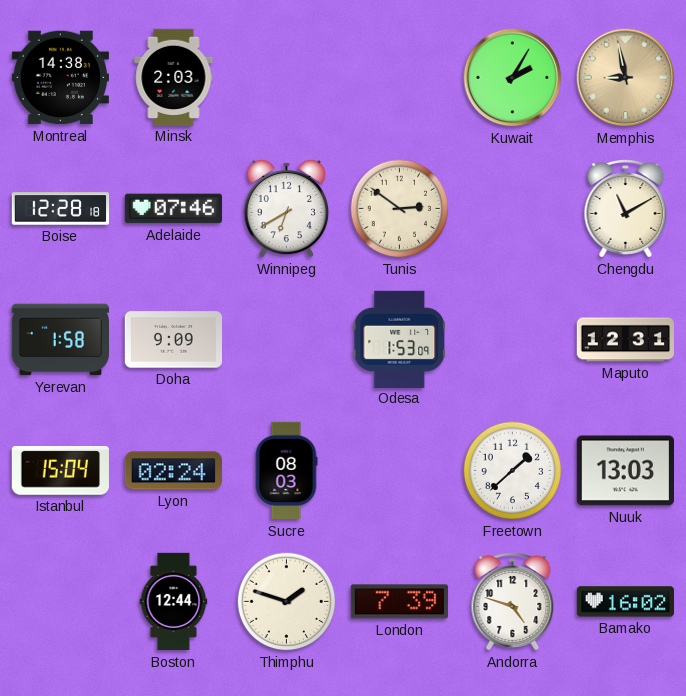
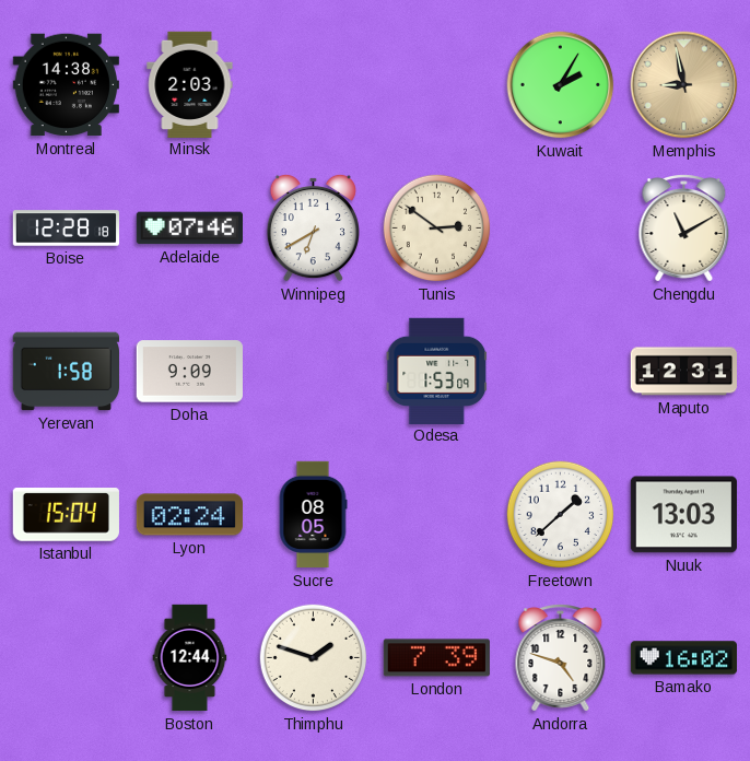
Sucre: 08:03 -> 08:05 (313, 515)
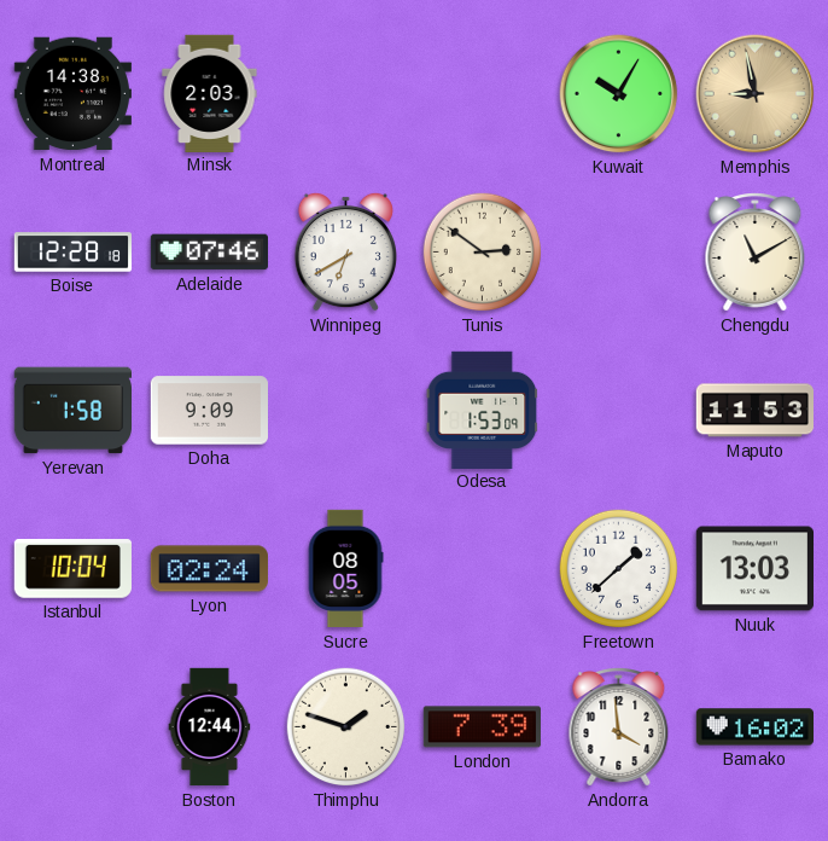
Kuwait: 2:05 -> 10:05 (619, 94)
Maputo: 12:31 -> 11:53 (754, 411)
Istanbul: 15:04 -> 10:04 (72, 569)
Andorra: 4:48 -> 3:59 (619, 727)
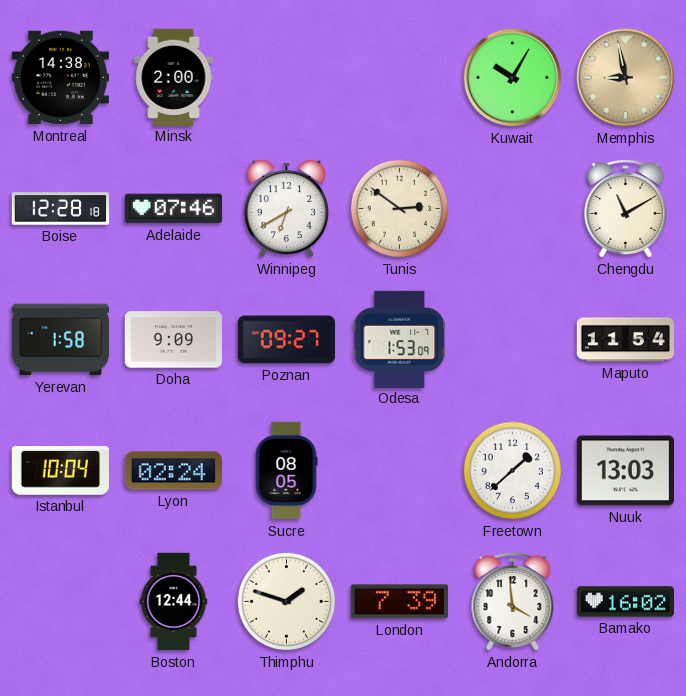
Minsk: 2:03 -> 2:00 (174, 77)
Poznan: none -> 09:27 (286, 340)
Maputo: 11:53 -> 11:54 (625, 340)
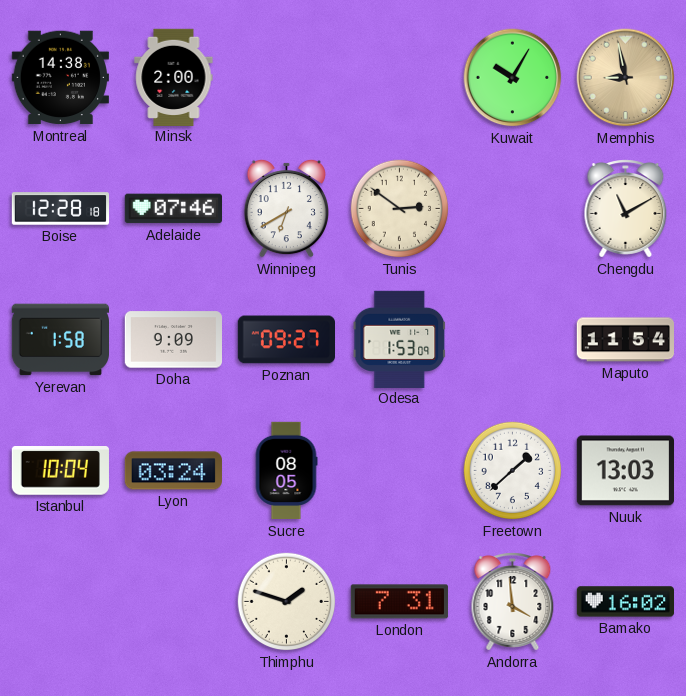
Lyon: 02:24 -> 03:24 (173, 471)
Boston: 12:44 -> none (174, 602)
London: 7:39 -> 7:31 (399, 602)
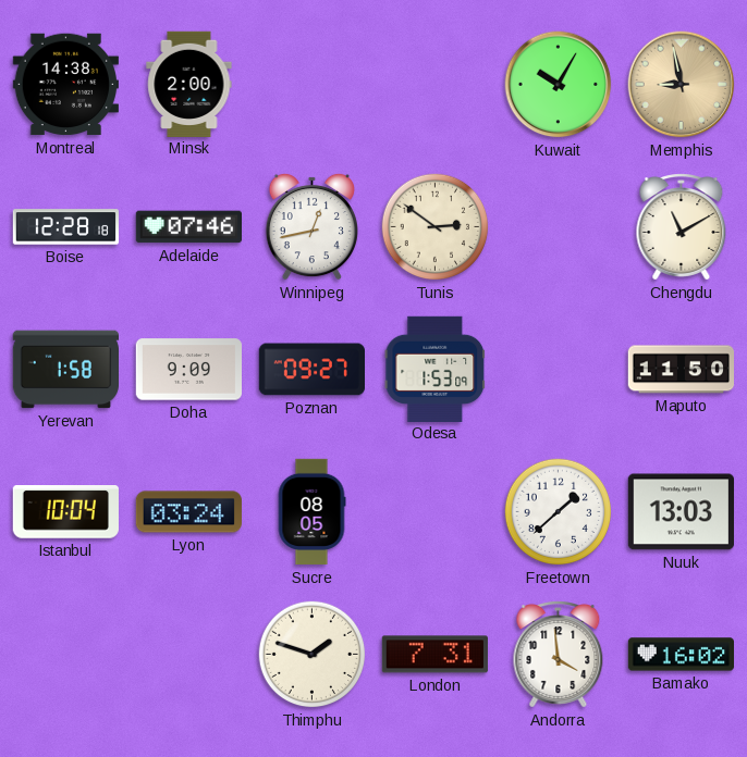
Winnipeg: 6:40 -> 12:43 (311, 226)
Maputo: 11:54 -> 11:50 (681, 370)
